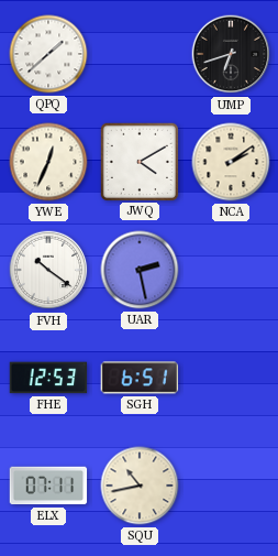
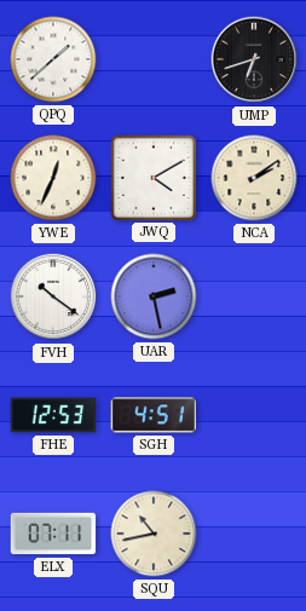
SGH: 6:51 -> 4:51 (154, 415)
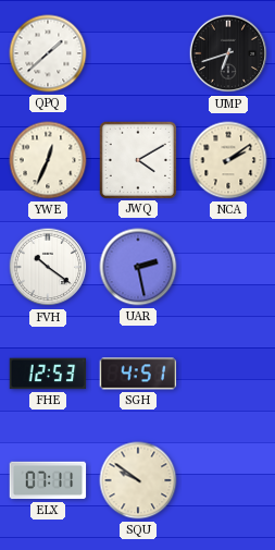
SQU: 10:43 -> 9:51 (138, 480)
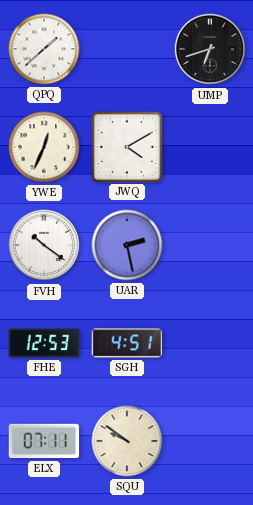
NCA: 2:09 -> none (228, 160)
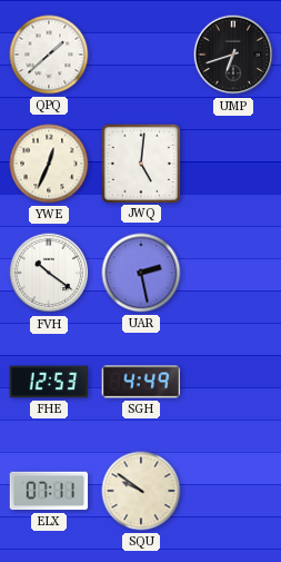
JWQ: 4:10 -> 5:01 (140, 162)
SGH: 4:51 -> 4:49 (141, 382)
